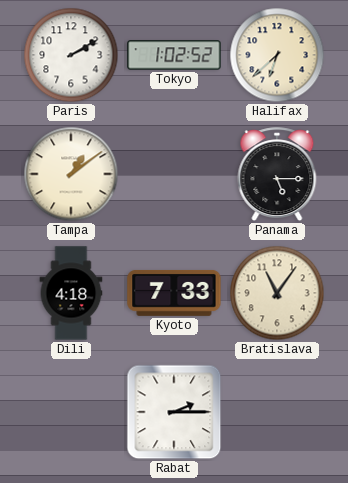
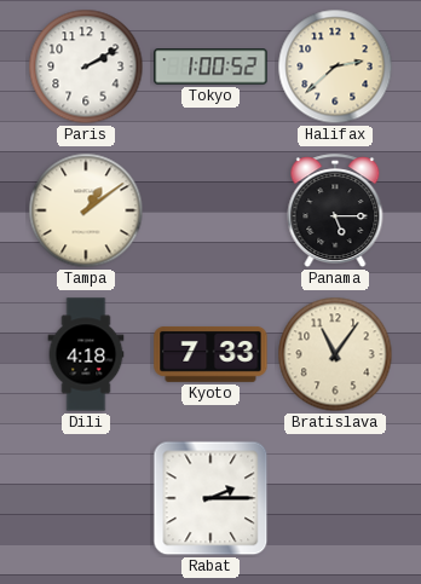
Tokyo: 1:02 -> 1:00 (211, 67)
Halifax: 6:38 -> 2:38 (335, 67)
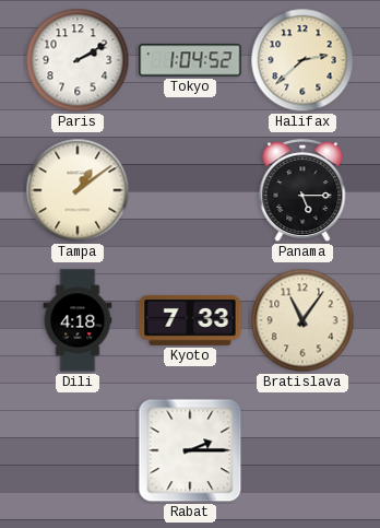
Tokyo: 1:00 -> 1:04 (190, 60)
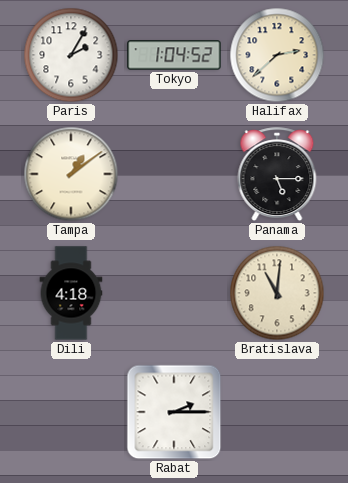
Paris: 2:10 -> 2:05 (71, 55)
Kyoto: 7:33 -> none (190, 320)
Bratislava: 11:06 -> 11:01 (277, 293)
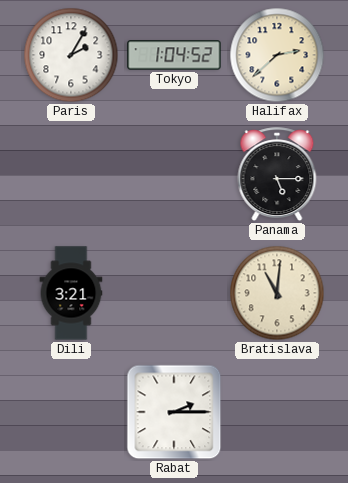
Tampa: 1:09 -> none (71, 174)
Dili: 4:18 -> 3:21 (71, 293)
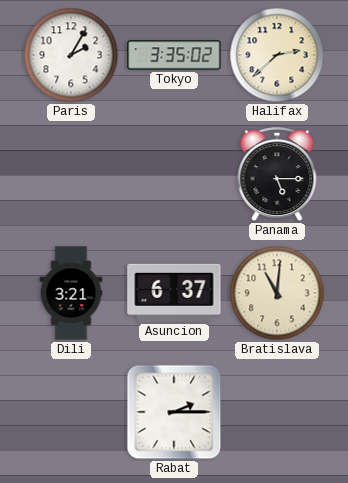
Tokyo: 1:04 -> 3:35 (174, 55)
Asuncion: none -> 6:37 (174, 293)
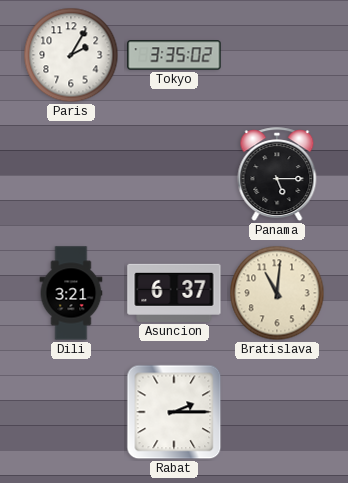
Halifax: 2:38 -> none (277, 55)
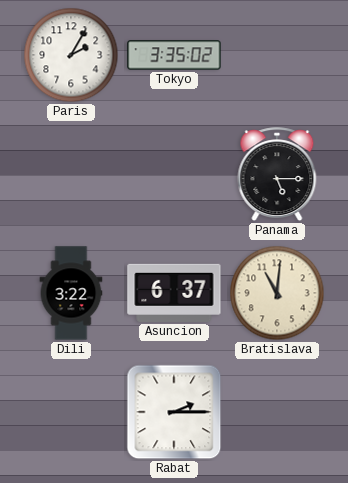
Dili: 3:21 -> 3:22 (71, 293)
